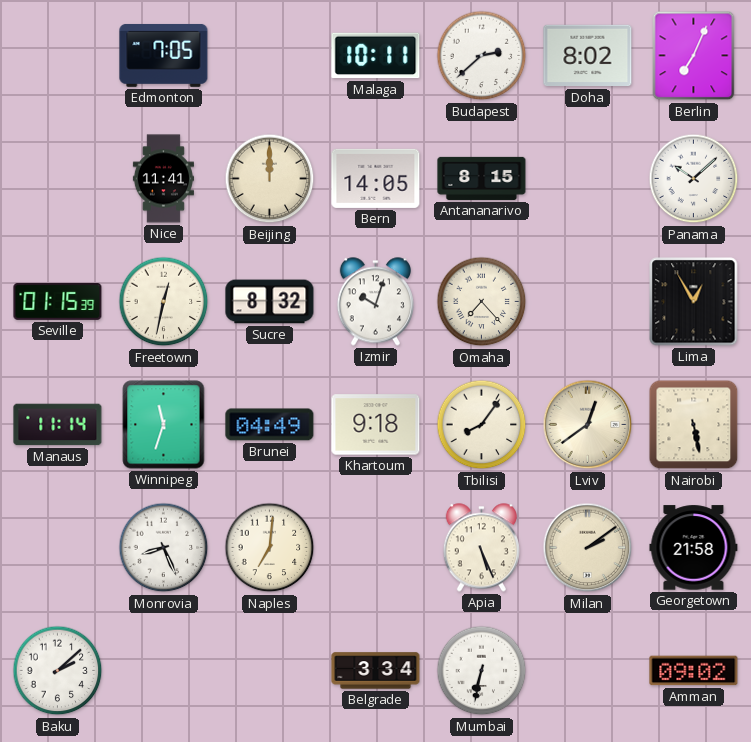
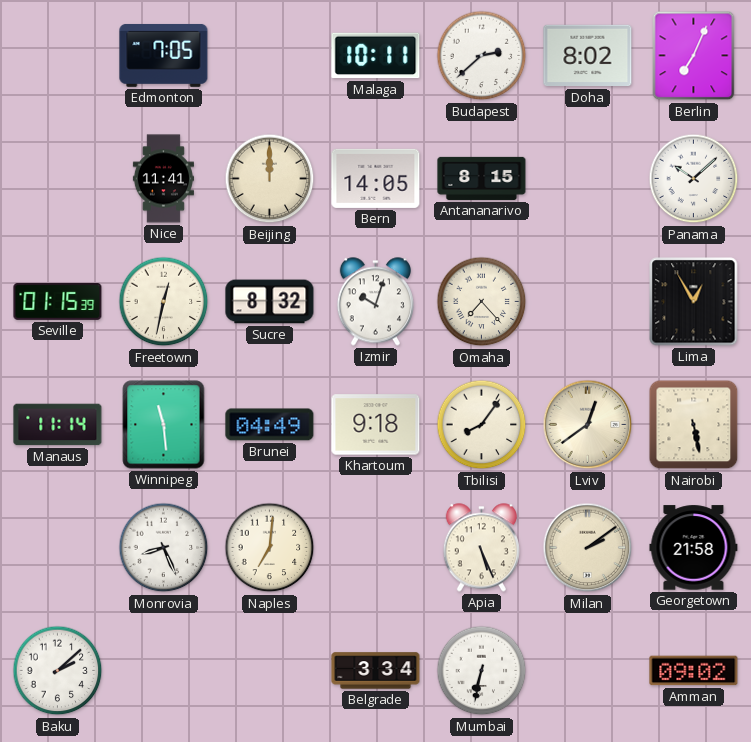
Winnipeg: 11:33 -> 11:29 (164, 425)
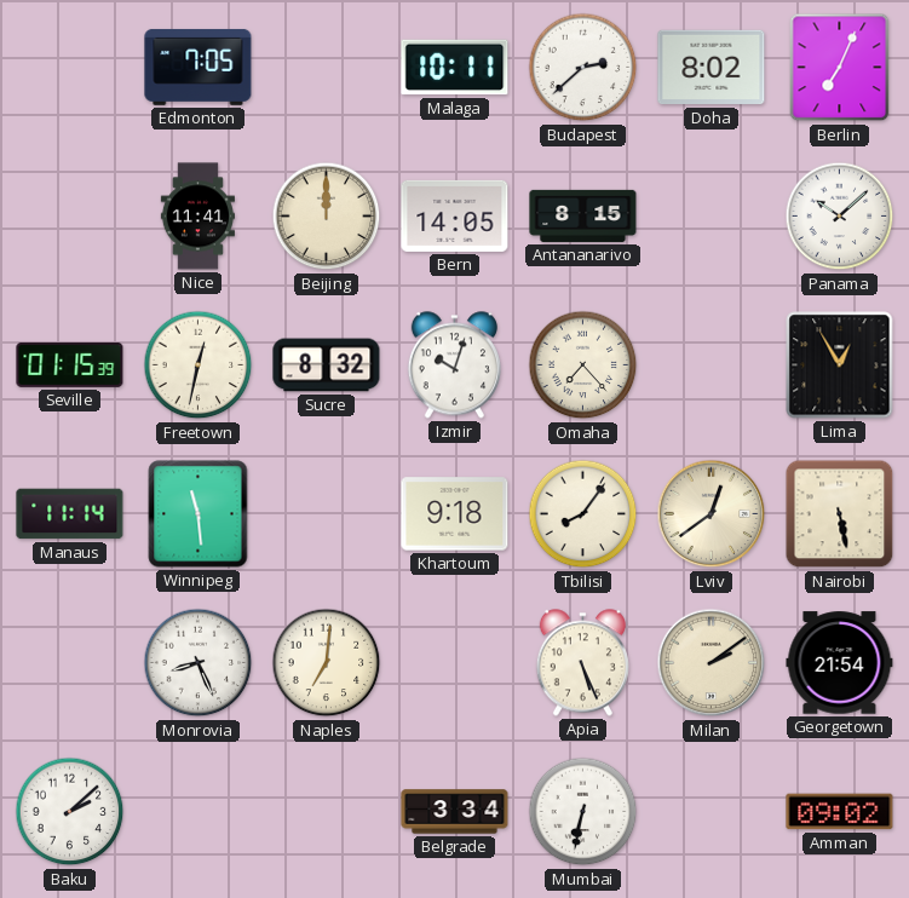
Brunei: 04:49 -> none (270, 425)
Georgetown: 21:58 -> 21:54 (840, 663)
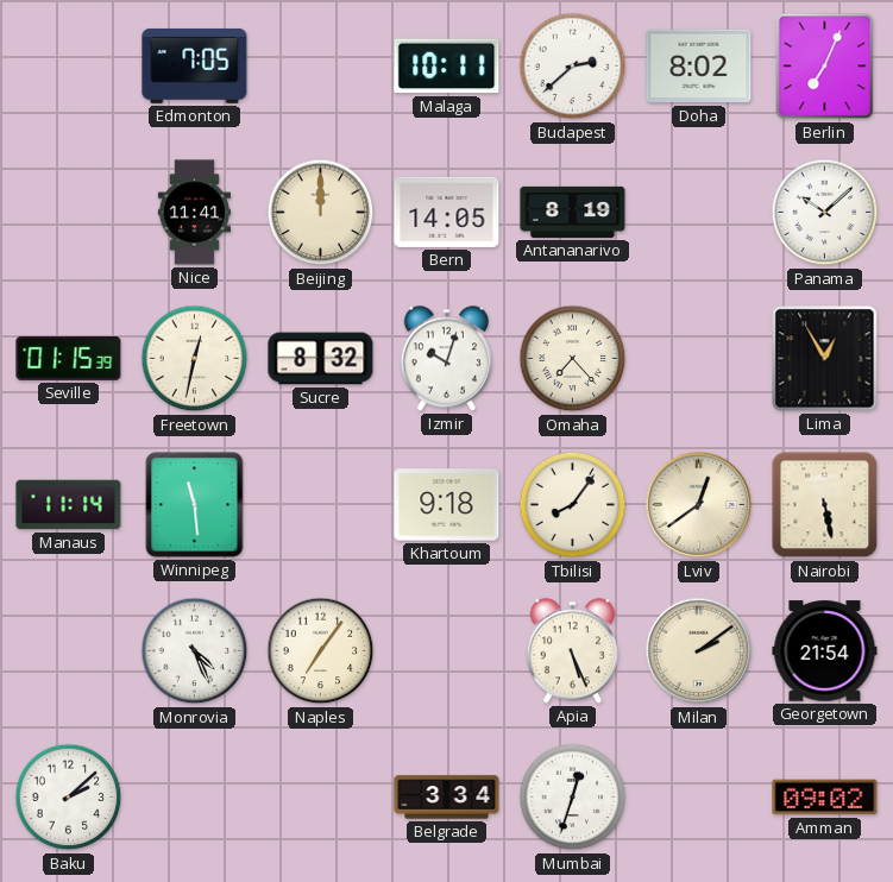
Antananarivo: 8:15 -> 8:19 (573, 212)
Monrovia: 8:26 -> 4:26 (195, 651)
Naples: 7:01 -> 7:06 (321, 651)
Mumbai: 6:32 -> 12:33 (573, 798)
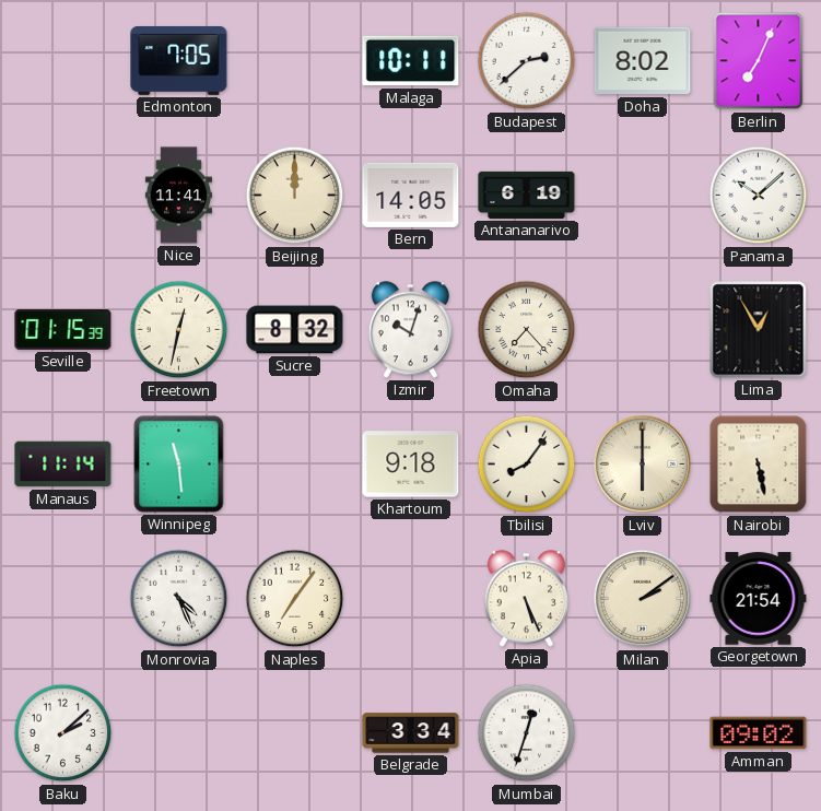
Antananarivo: 8:19 -> 6:19 (527, 195)
Lviv: 12:39 -> 6:00 (643, 465)
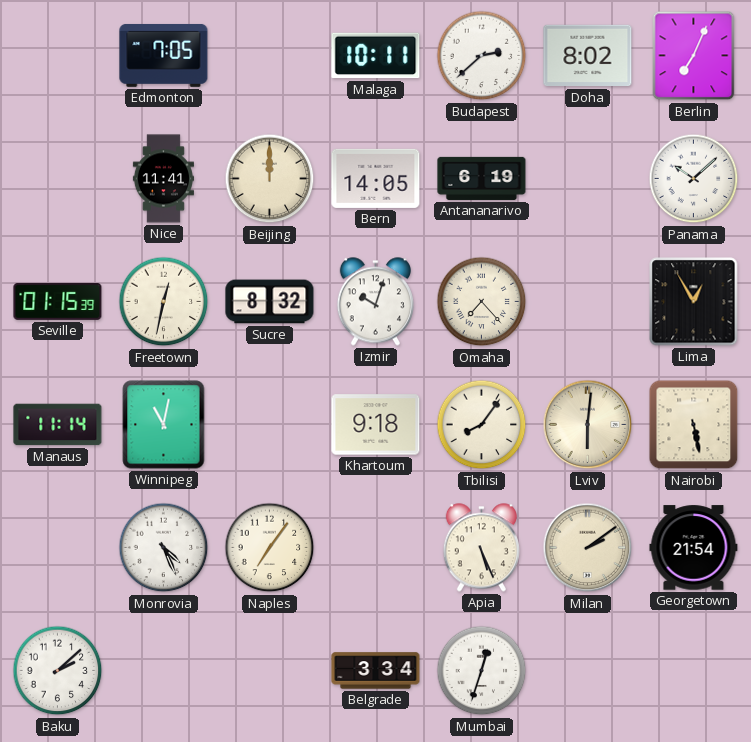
Winnipeg: 11:29 -> 11:02 (164, 425)
Lviv: 6:00 -> 6:01 (588, 425)
Amman: 09:02 -> none (759, 733)
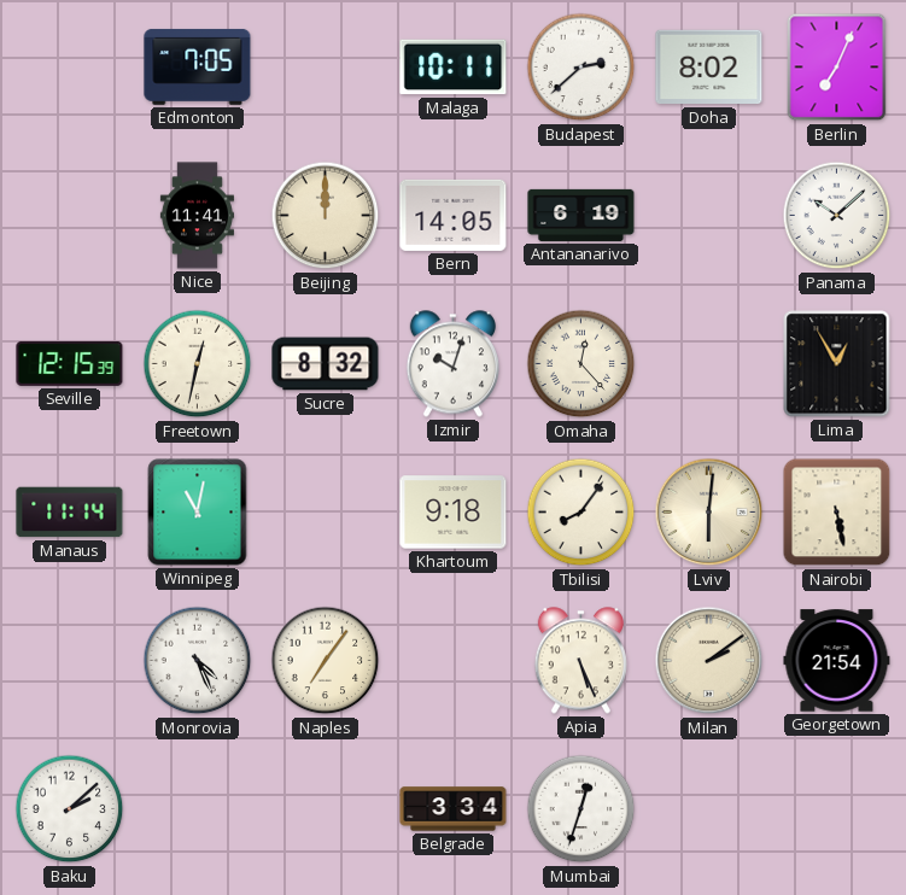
Seville: 01:15 -> 12:15 (70, 363)
Omaha: 7:23 -> 12:23 (581, 364)
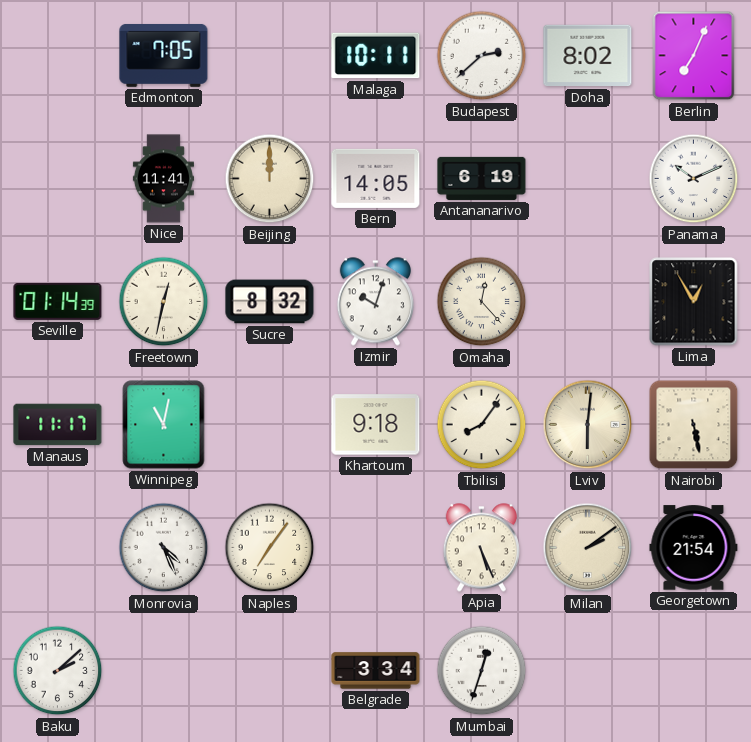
Panama: 10:08 -> 10:11 (694, 179)
Seville: 12:15 -> 01:14 (58, 301)
Manaus: 11:14 -> 11:17 (58, 425)
